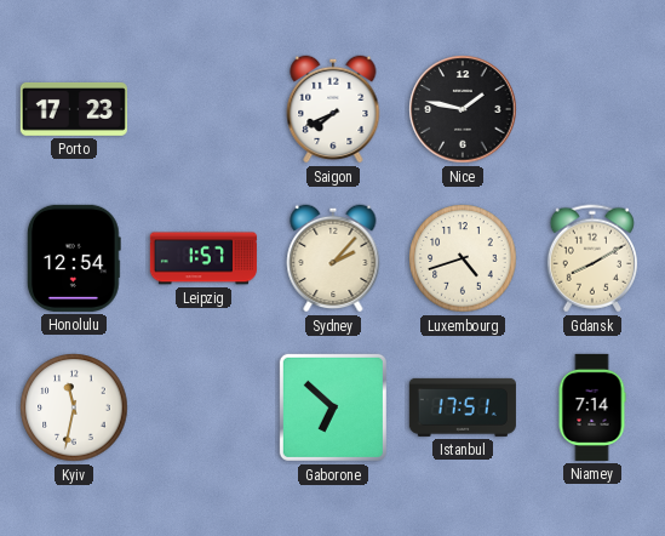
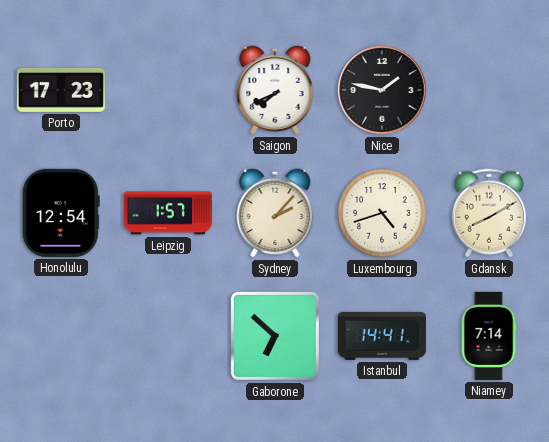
Kyiv: 11:32 -> none (74, 407)
Istanbul: 17:51 -> 14:41 (382, 336)
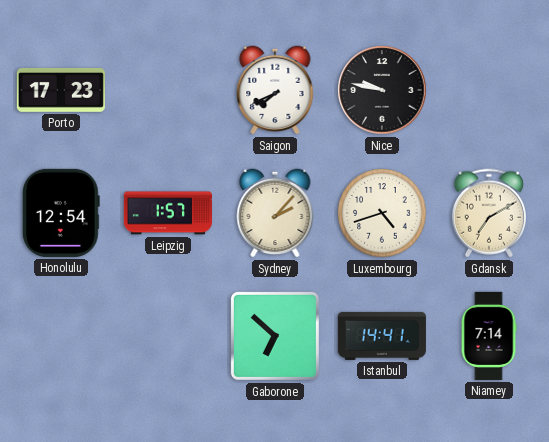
Nice: 1:47 -> 9:47 (382, 90)
Gdansk: 8:10 -> 7:10 (489, 213)
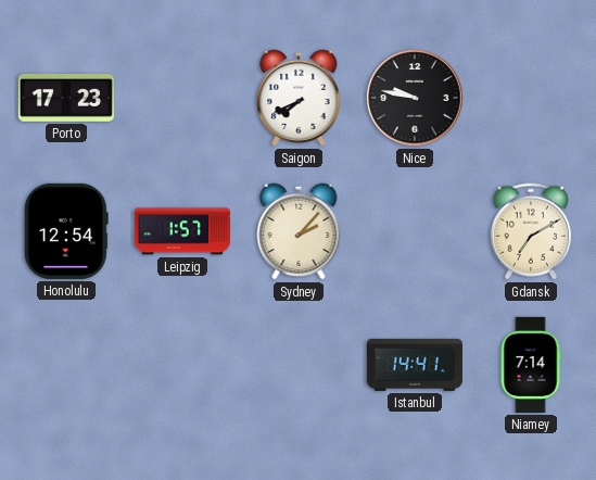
Luxembourg: 4:42 -> none (382, 213)
Gaborone: 6:52 -> none (275, 336)
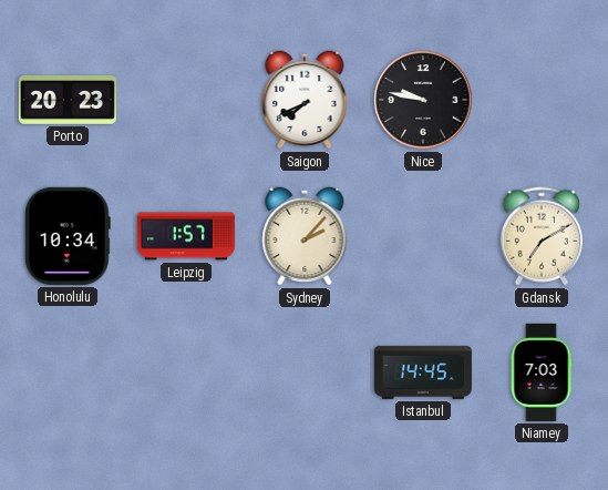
Porto: 17:23 -> 20:23 (68, 100)
Honolulu: 12:54 -> 10:34 (68, 236)
Istanbul: 14:41 -> 14:45 (423, 372)
Niamey: 7:14 -> 7:03 (542, 372)
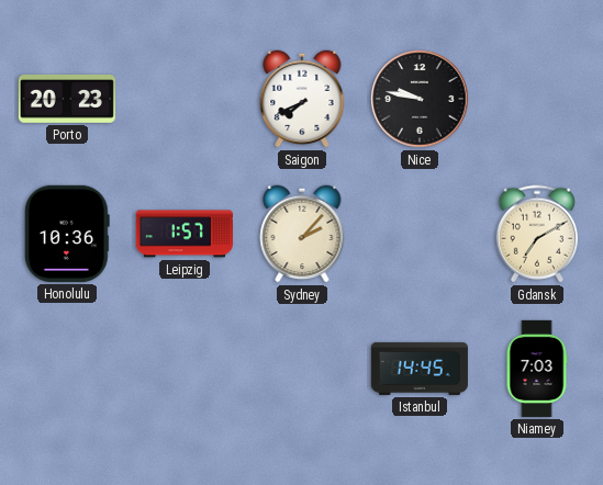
Honolulu: 10:34 -> 10:36 (67, 234)
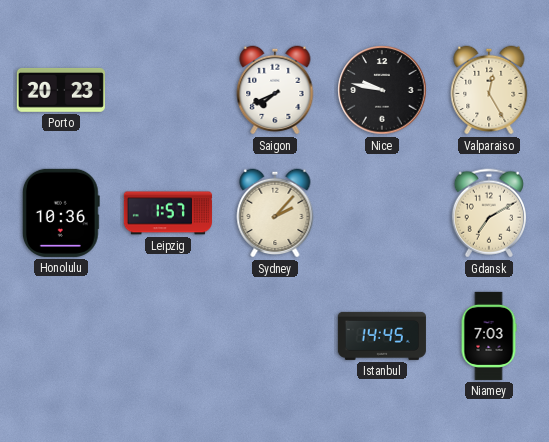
Valparaiso: none -> 12:25 (489, 90)
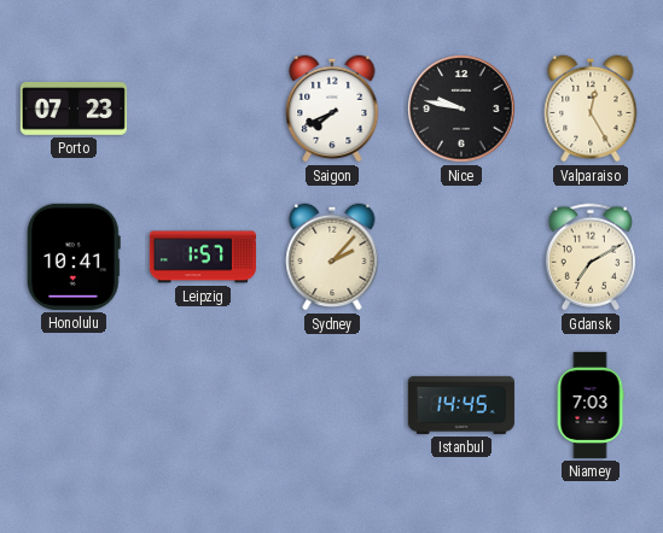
Porto: 20:23 -> 07:23 (74, 109)
Honolulu: 10:36 -> 10:41 (74, 257)
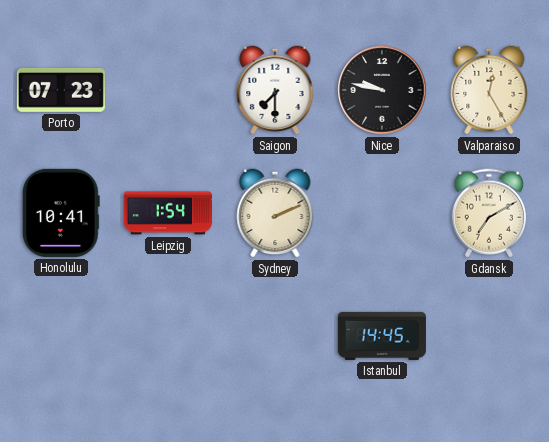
Saigon: 7:41 -> 7:30 (275, 90)
Leipzig: 1:57 -> 1:54 (168, 213)
Sydney: 2:07 -> 2:11 (275, 213)
Niamey: 7:03 -> none (591, 405)
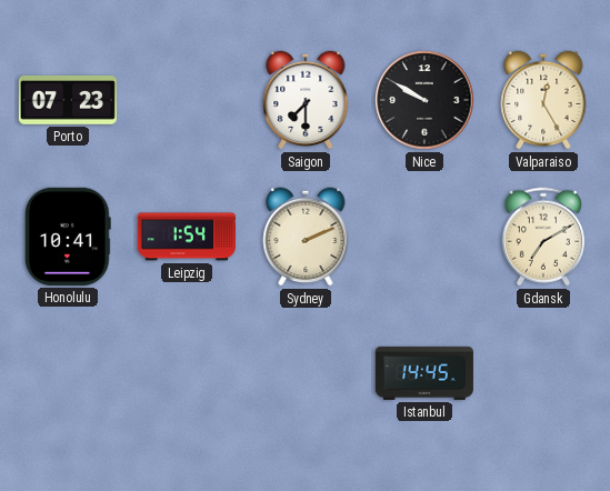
Nice: 9:47 -> 9:50 (424, 100)
